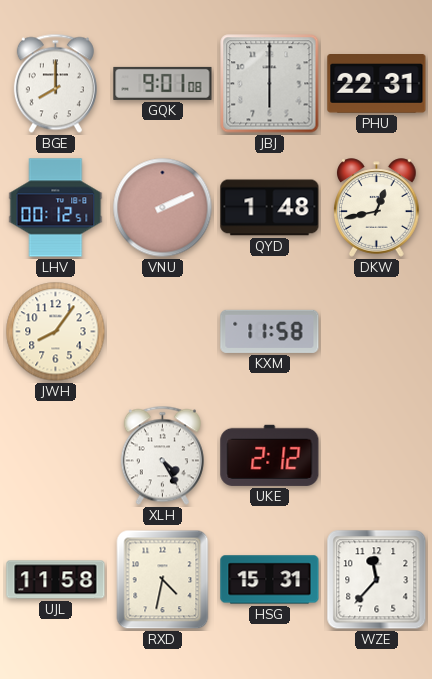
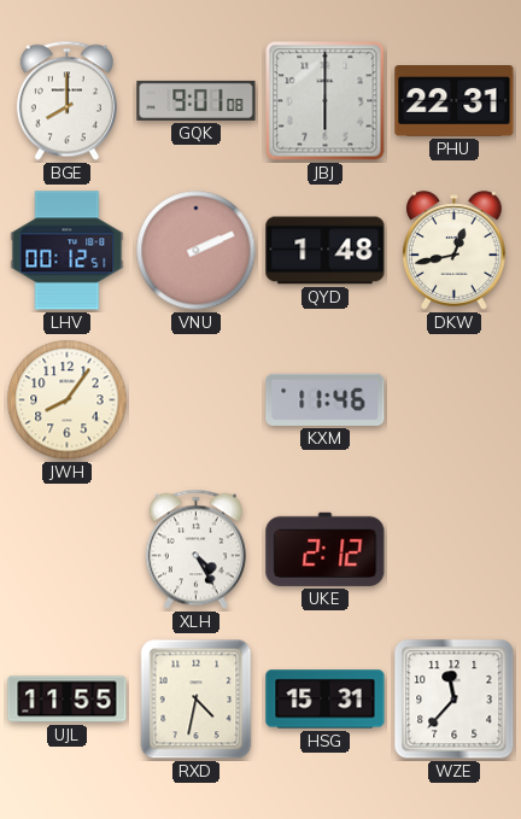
KXM: 11:58 -> 11:46 (326, 399)
UJL: 11:58 -> 11:55 (68, 700)
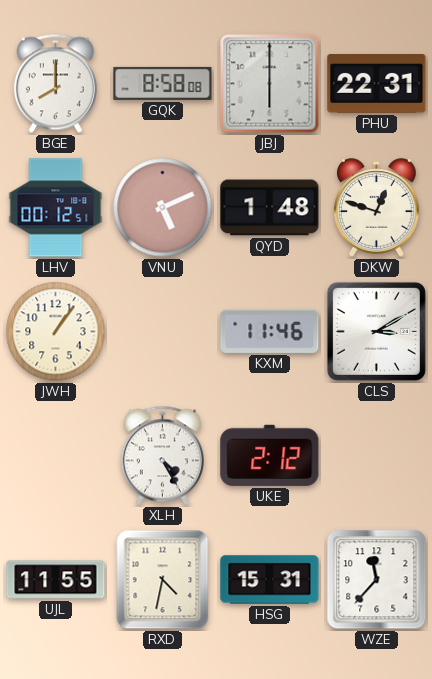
GQK: 9:01 -> 8:58 (163, 83)
VNU: 2:11 -> 5:11 (163, 208)
DKW: 12:43 -> 12:48 (377, 208)
JWH: 8:06 -> 1:06 (56, 332)
CLS: none -> 3:10 (376, 331)
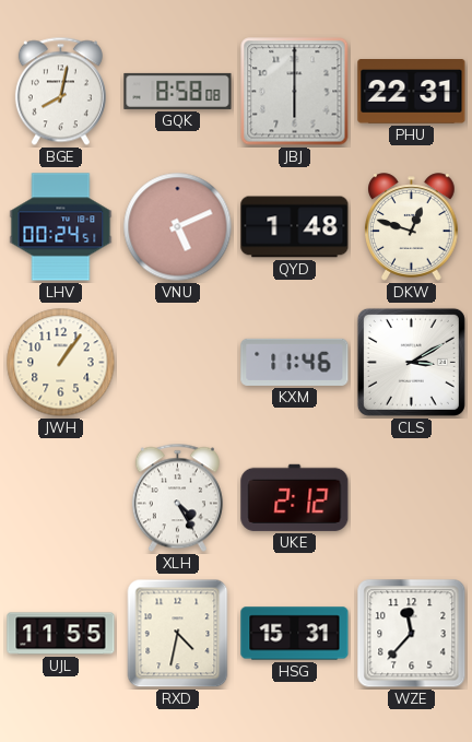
BGE: 8:00 -> 8:02 (60, 92)
LHV: 00:12 -> 00:24 (61, 227)
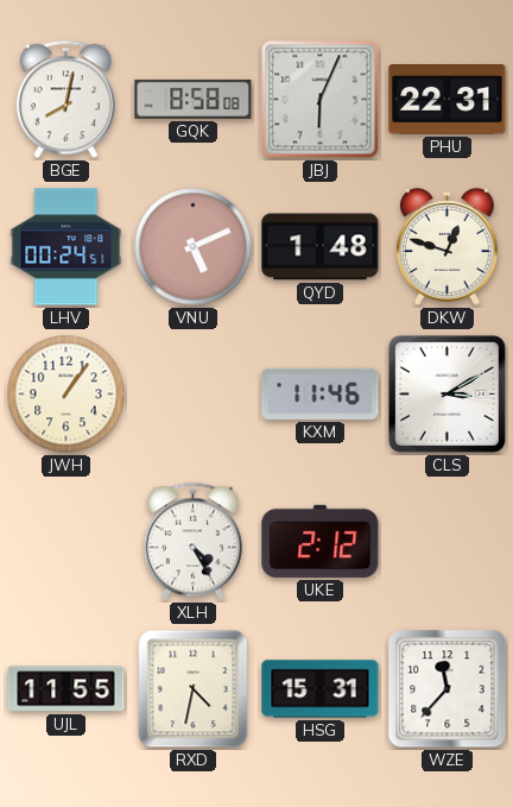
JBJ: 6:00 -> 6:04 (321, 100)
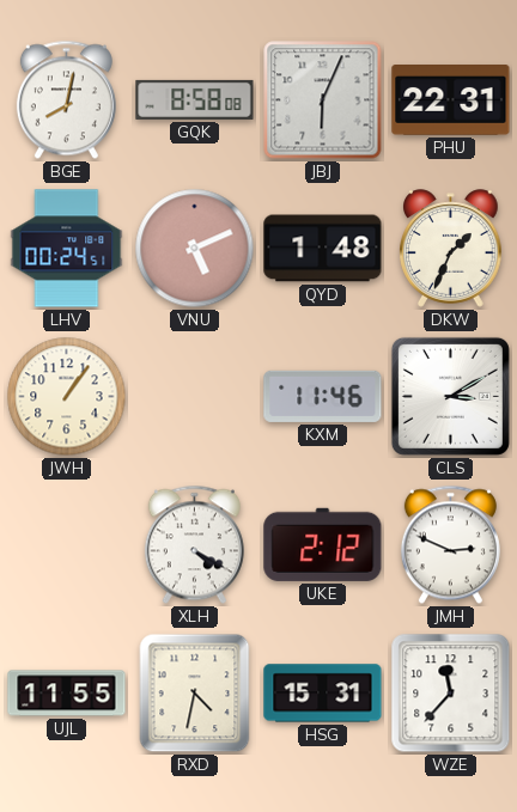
DKW: 12:48 -> 1:34 (451, 249)
XLH: 4:25 -> 4:20 (194, 545)
JMH: none -> 2:49 (450, 545)
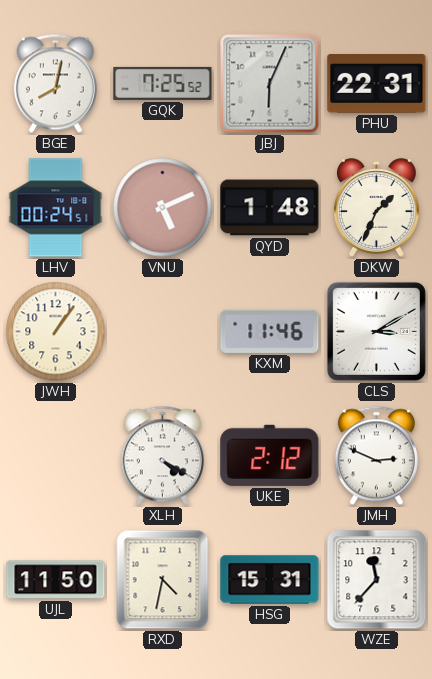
GQK: 8:58 -> 7:25 (163, 83)
UJL: 11:55 -> 11:50 (56, 580)
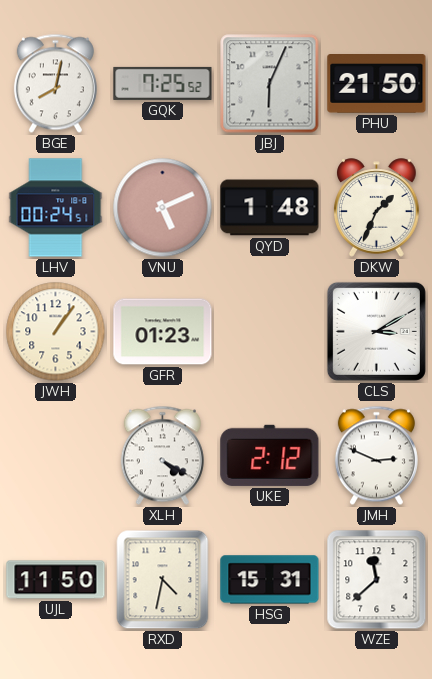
PHU: 22:31 -> 21:50 (377, 84)
GFR: none -> 01:23 (163, 332)
KXM: 11:46 -> none (270, 331)
WZE: 11:37 -> 11:38 (377, 580)
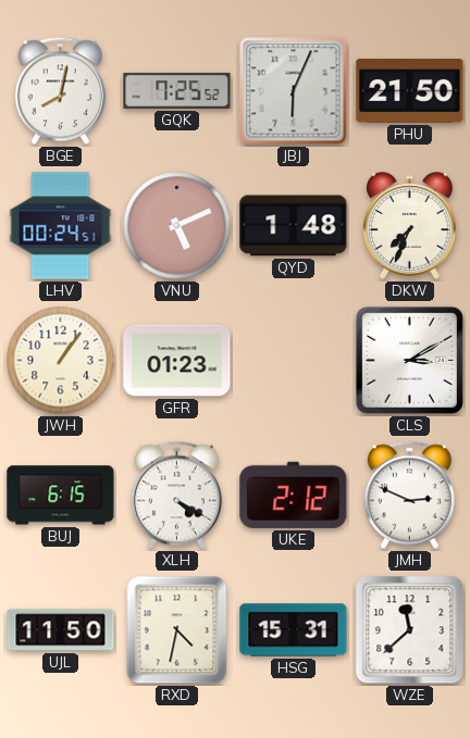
DKW: 1:34 -> 7:34 (410, 226)
BUJ: none -> 6:15 (61, 496)
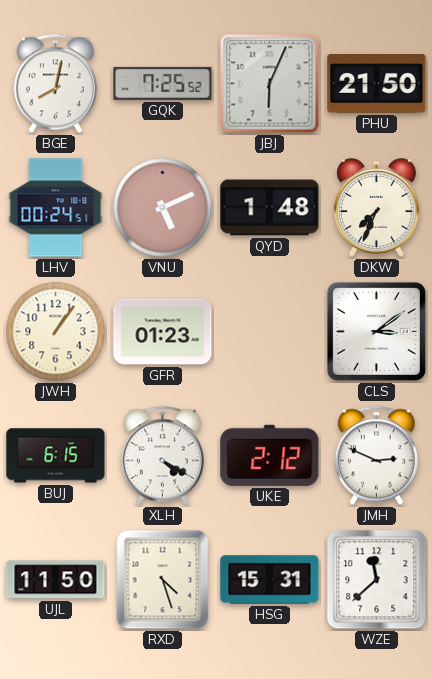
CLS: 3:10 -> 3:09 (376, 331)
RXD: 4:32 -> 4:27 (163, 580)
